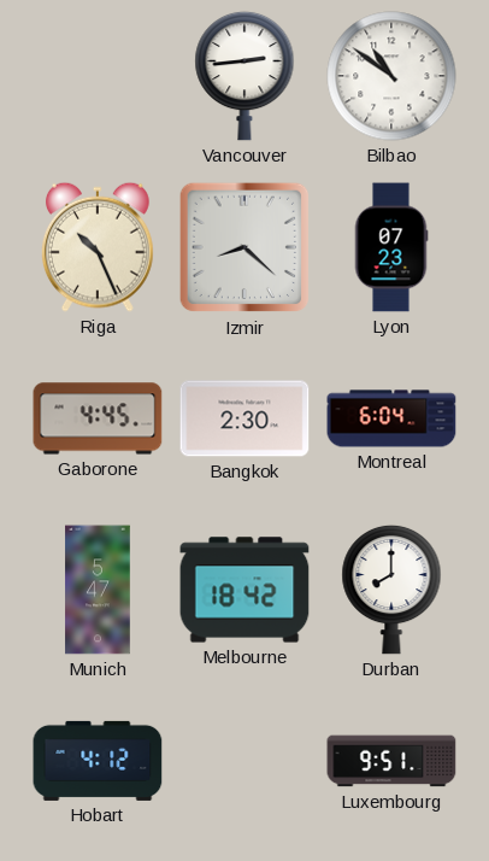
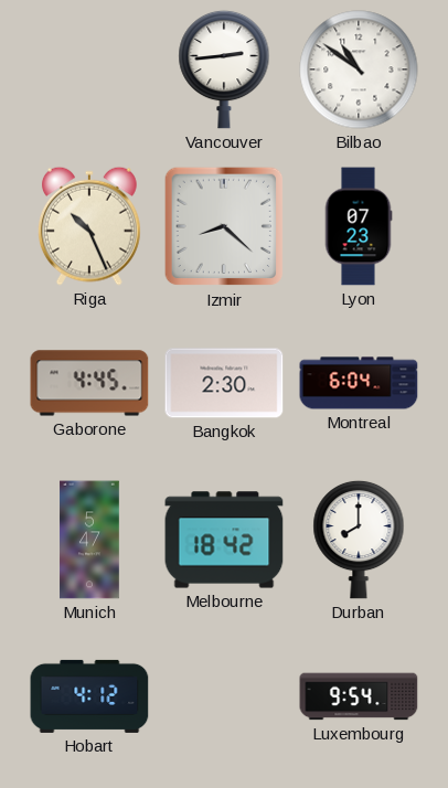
Luxembourg: 9:51 -> 9:54 (359, 696)
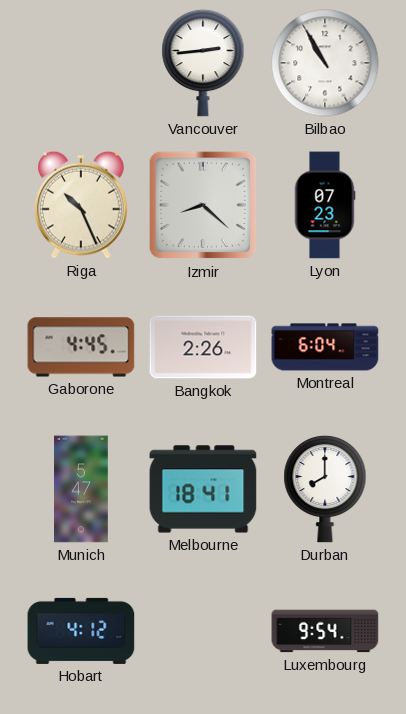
Bilbao: 10:51 -> 10:55 (325, 63)
Bangkok: 2:30 -> 2:26 (203, 347)
Melbourne: 18:42 -> 18:41 (203, 489)
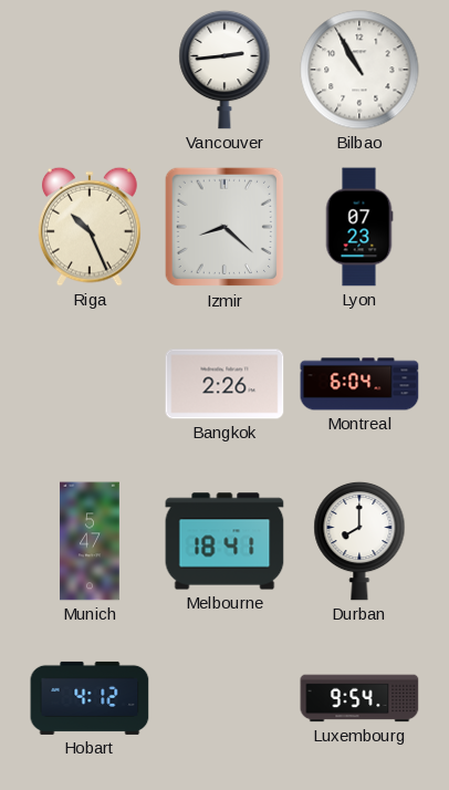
Gaborone: 4:45 -> none (81, 347)
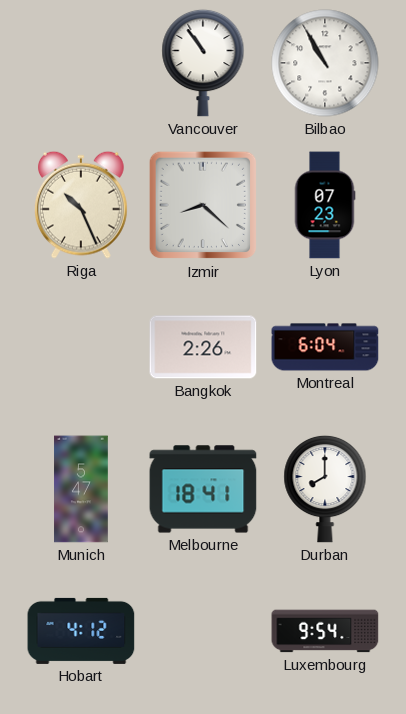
Vancouver: 2:44 -> 10:54 (203, 63)
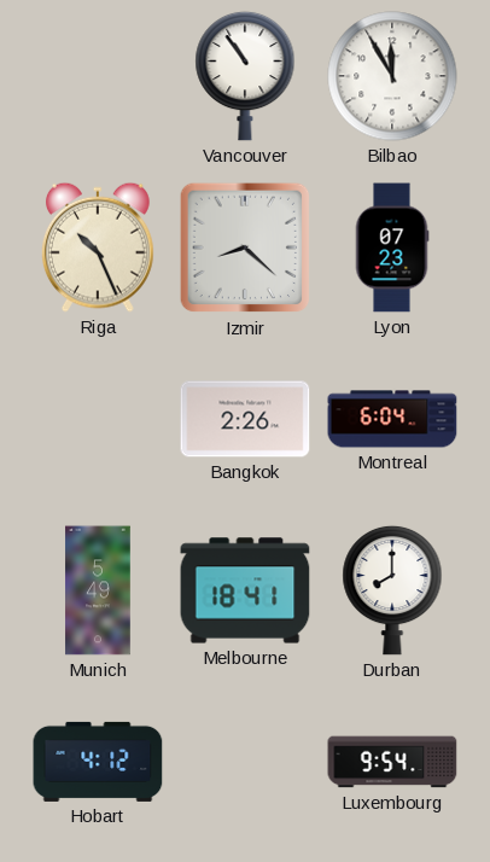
Bilbao: 10:55 -> 11:55 (392, 76)
Munich: 5:47 -> 5:49 (98, 590)
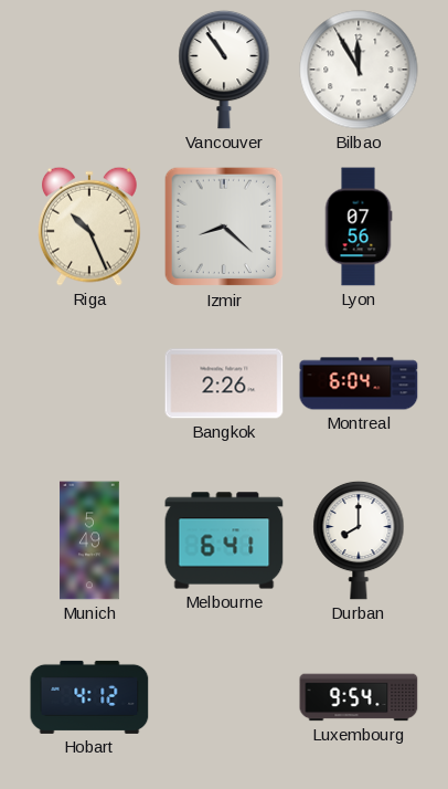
Lyon: 07:23 -> 07:56 (359, 227)
Melbourne: 18:41 -> 6:41 (224, 540)
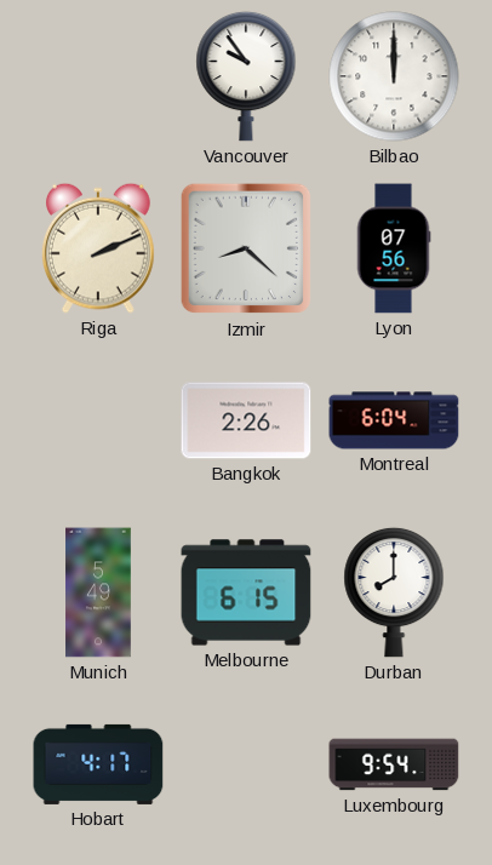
Vancouver: 10:54 -> 9:54 (246, 76)
Bilbao: 11:55 -> 12:00 (394, 76)
Riga: 10:26 -> 2:11 (98, 248)
Melbourne: 6:41 -> 6:15 (246, 592)
Hobart: 4:12 -> 4:17 (98, 764)
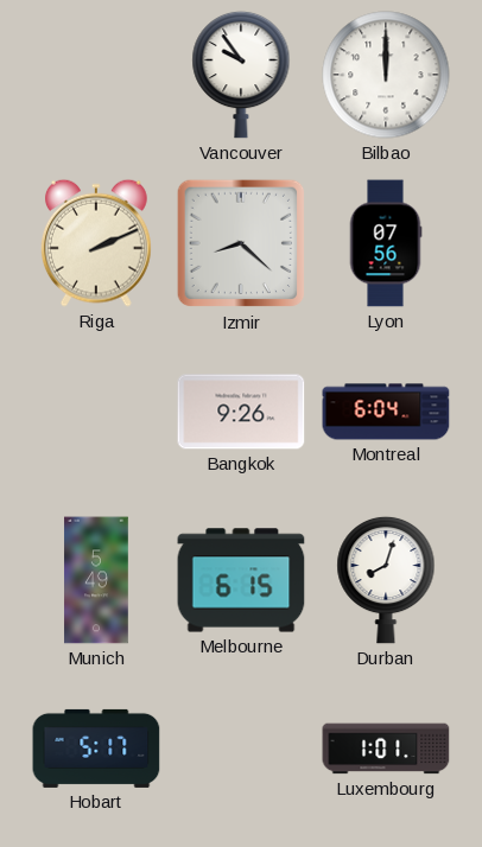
Bangkok: 2:26 -> 9:26 (241, 412)
Durban: 8:00 -> 8:03 (386, 580)
Hobart: 4:17 -> 5:17 (96, 749)
Luxembourg: 9:54 -> 1:01 (386, 749)
